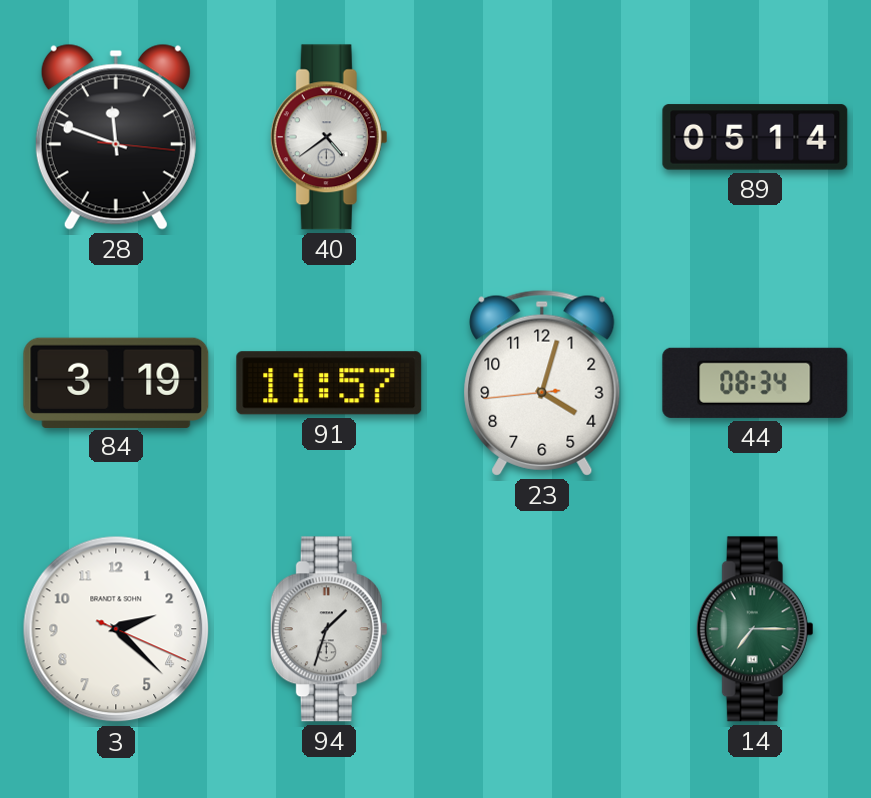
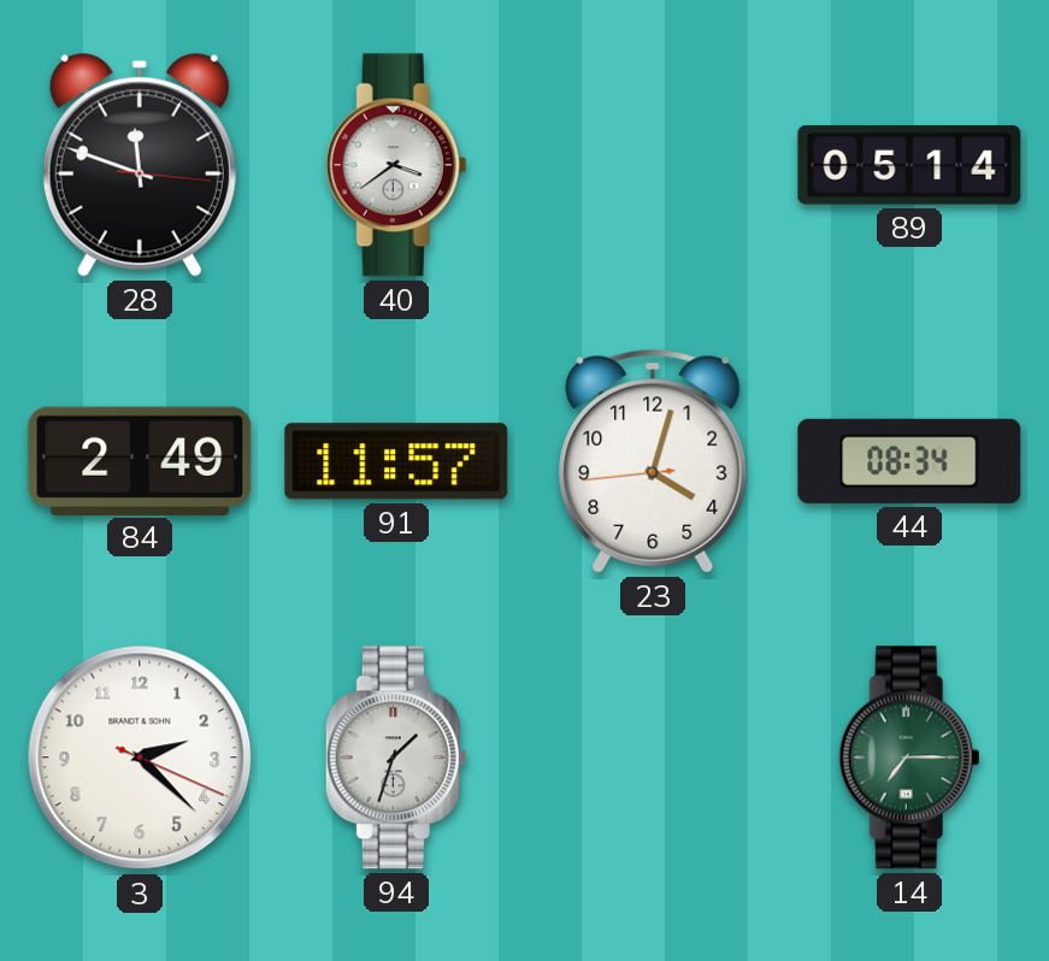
40: 4:39 -> 3:39 (396, 165)
84: 3:19 -> 2:49 (140, 460)
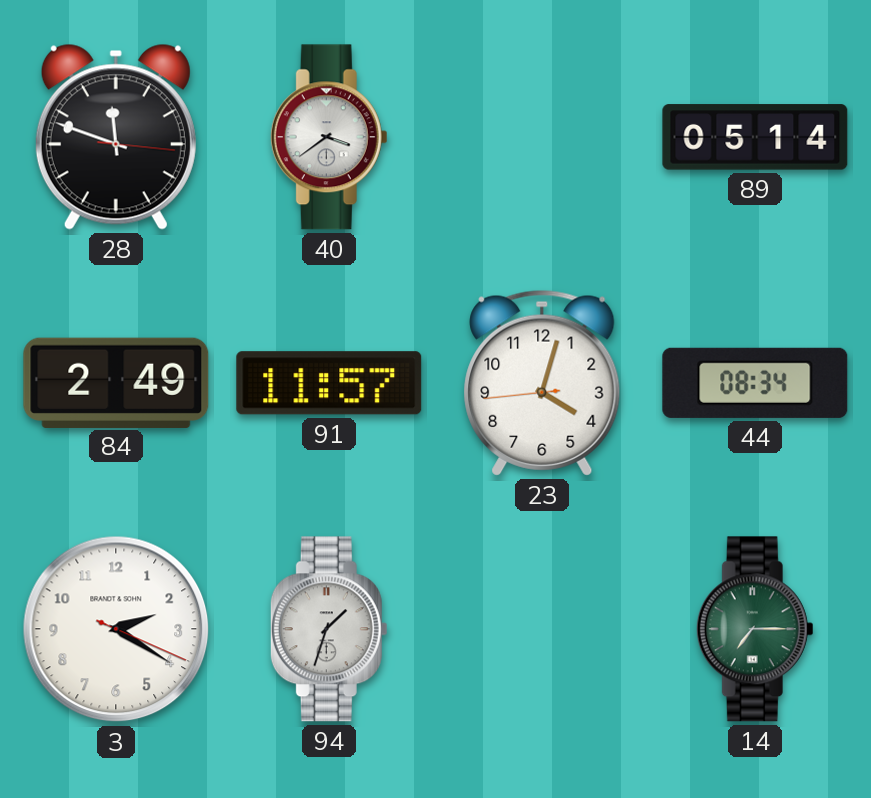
3: 2:22 -> 2:20 (116, 629)
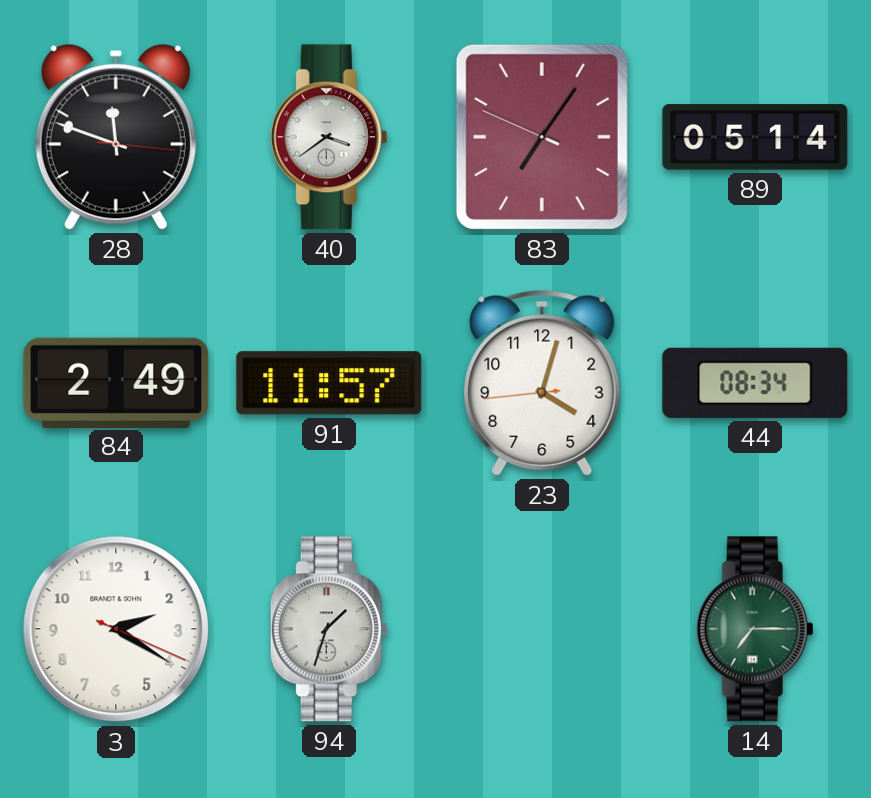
83: none -> 7:05 (542, 137)
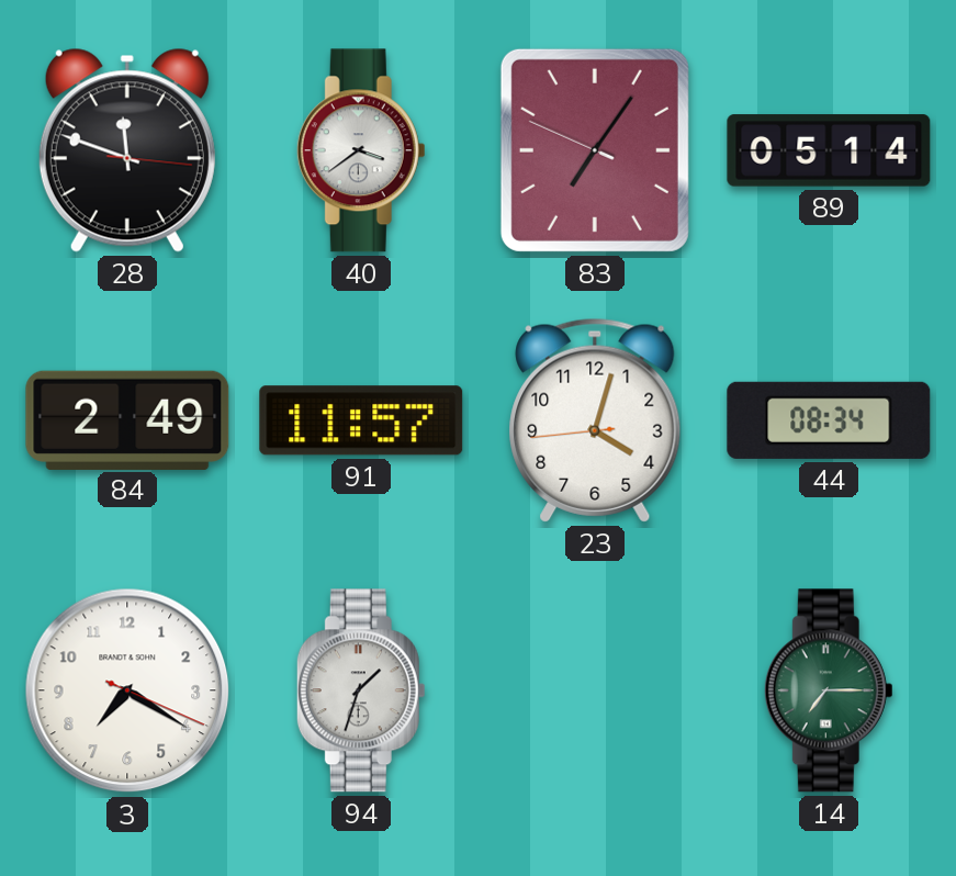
3: 2:20 -> 7:20 (127, 690)
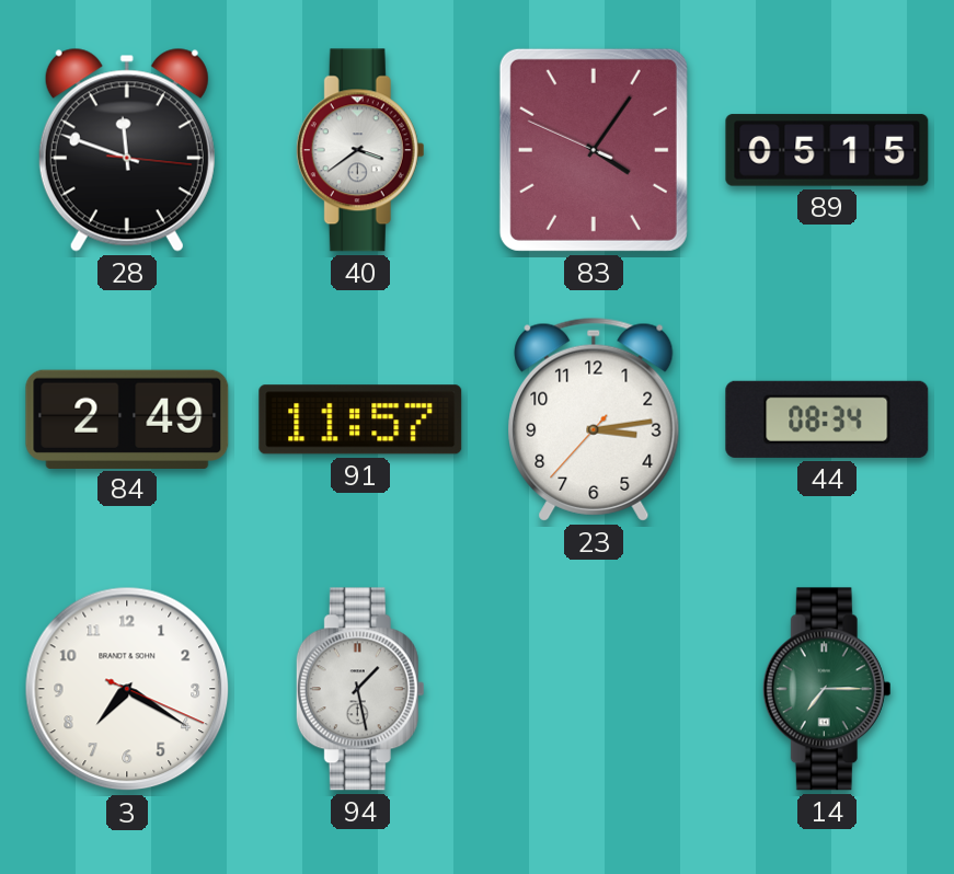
83: 7:05 -> 4:05 (594, 150)
89: 05:14 -> 05:15 (827, 150)
23: 4:02 -> 3:13 (594, 419)
94: 1:33 -> 1:28 (360, 689)
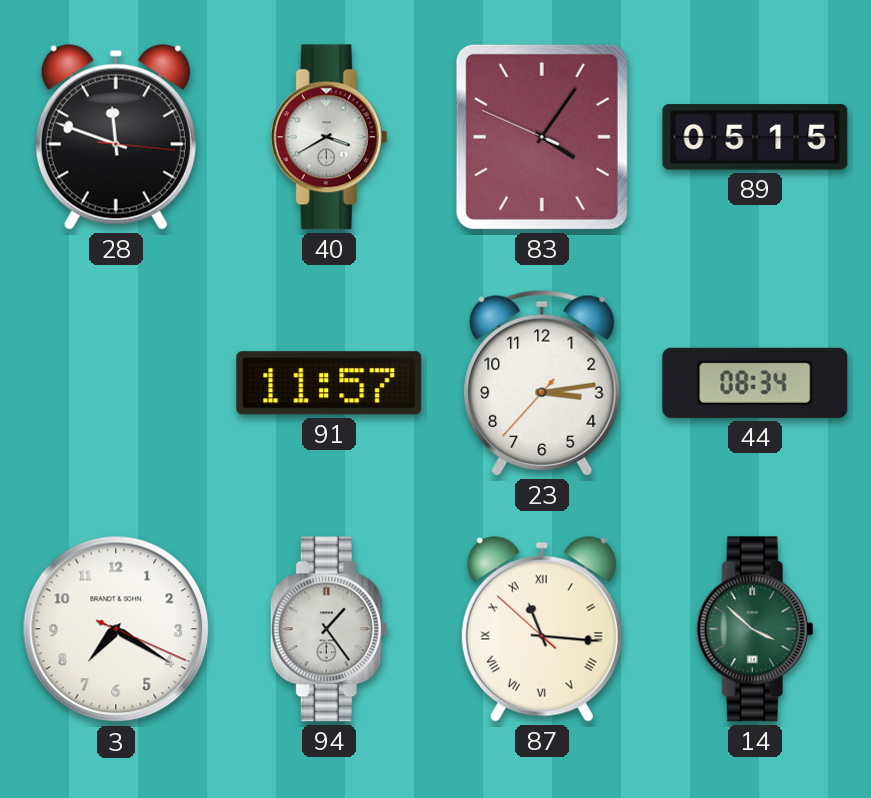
40: 3:39 -> 3:40 (329, 137)
84: 2:49 -> none (127, 418)
94: 1:28 -> 1:24 (329, 629)
87: none -> 11:15 (542, 629)
14: 7:15 -> 3:52 (755, 629)
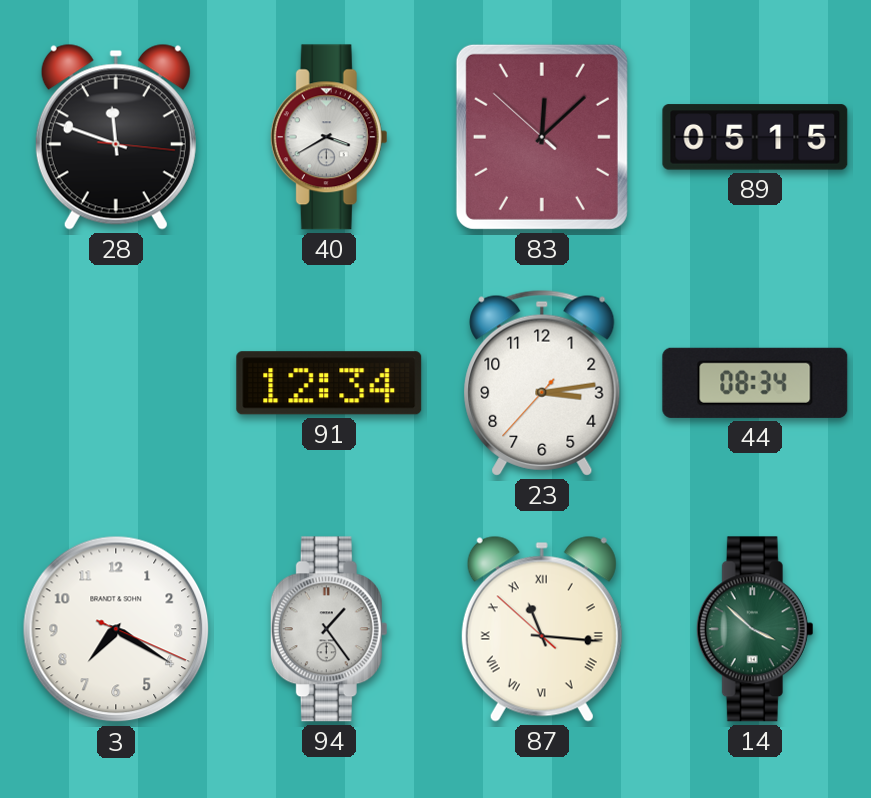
83: 4:05 -> 12:07 (542, 137)
91: 11:57 -> 12:34 (329, 383)
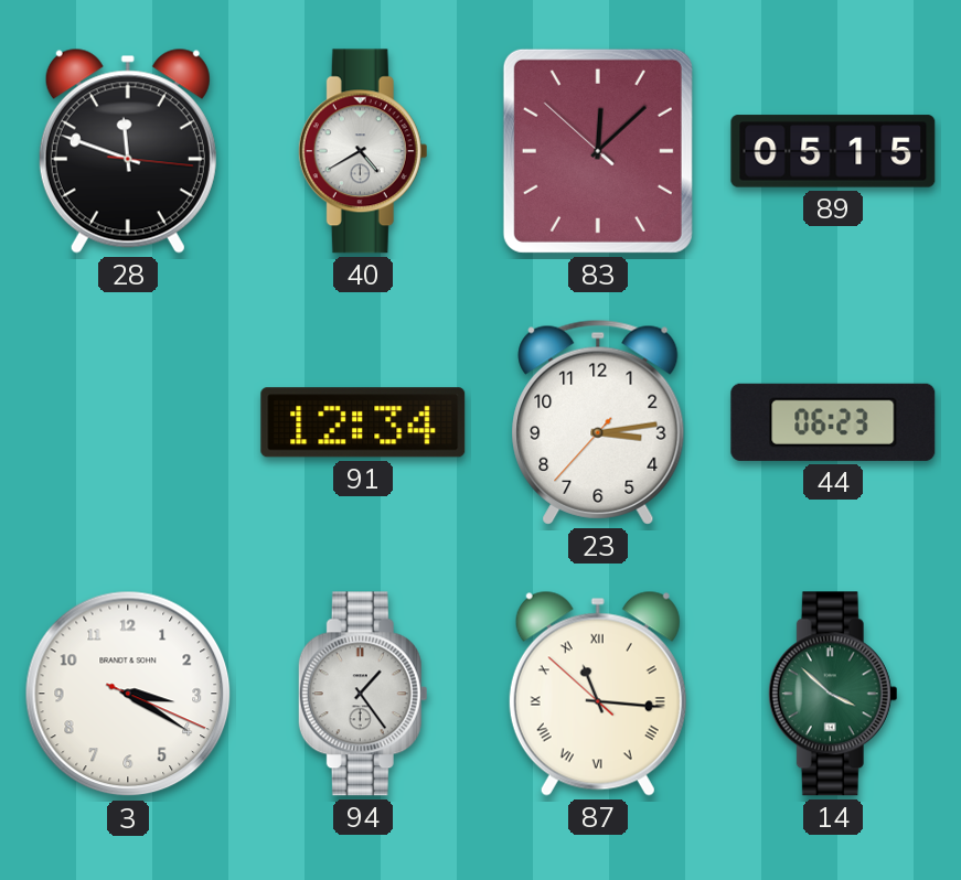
40: 3:40 -> 4:40 (363, 151)
44: 08:34 -> 06:23 (833, 422)
3: 7:20 -> 3:20 (128, 694)
